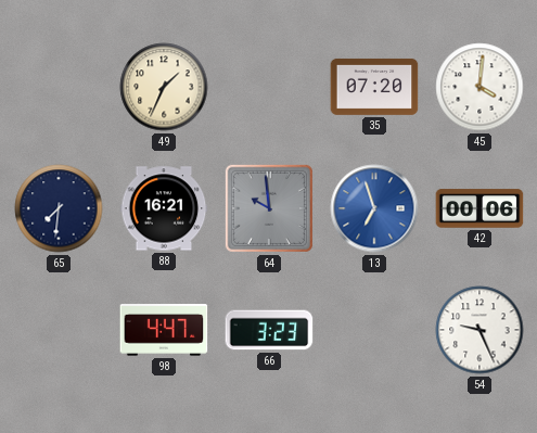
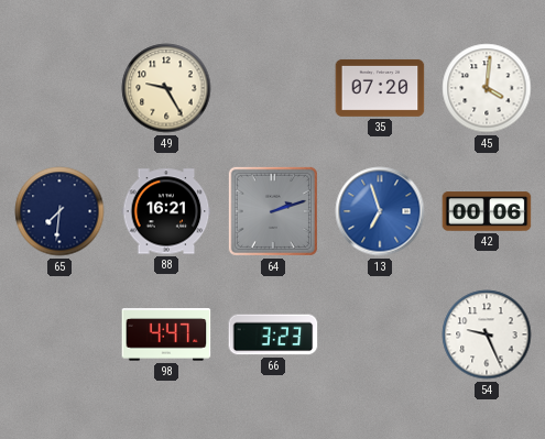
49: 1:34 -> 9:25 (166, 88)
64: 9:59 -> 2:12 (273, 211)
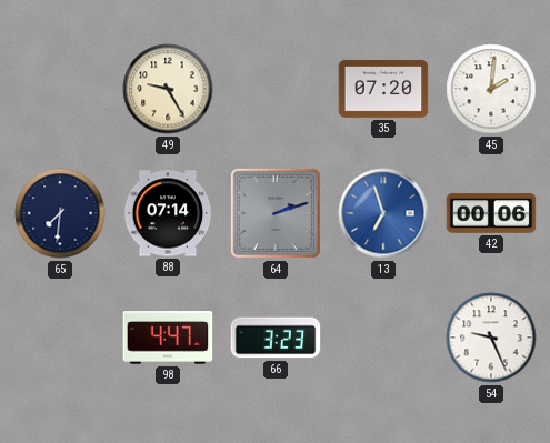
45: 4:01 -> 2:01 (491, 89)
88: 16:21 -> 07:14 (168, 213)
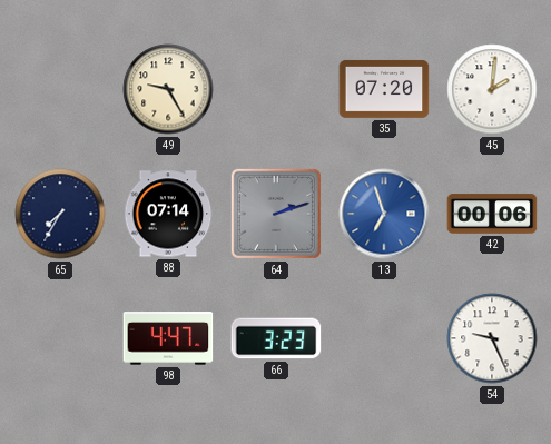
65: 7:31 -> 7:35 (60, 214)
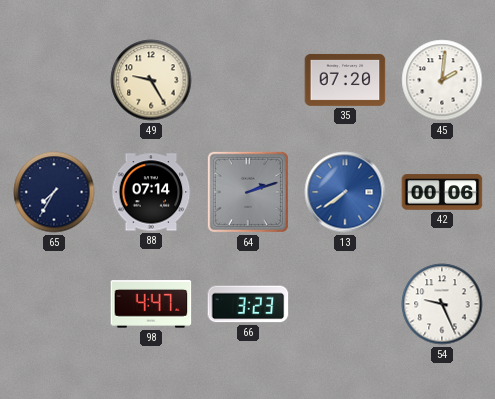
13: 6:57 -> 7:39 (345, 192)
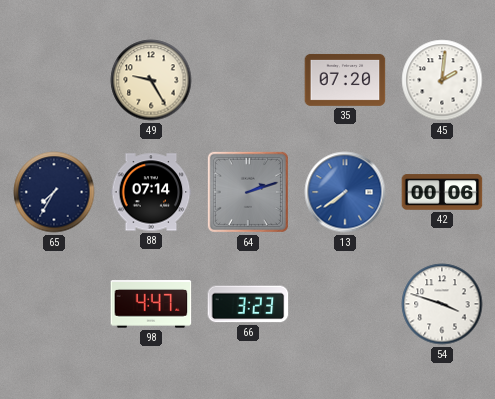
54: 9:26 -> 3:48 (442, 304)
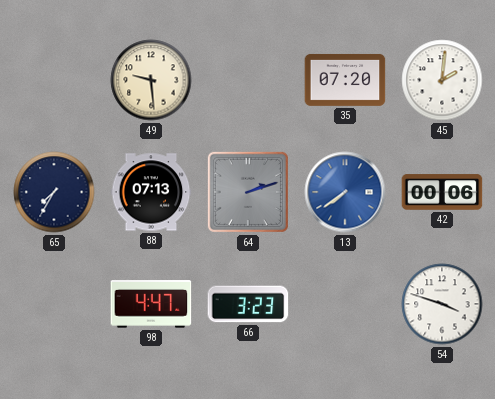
49: 9:25 -> 9:29 (151, 80)
88: 07:14 -> 07:13 (151, 192)
